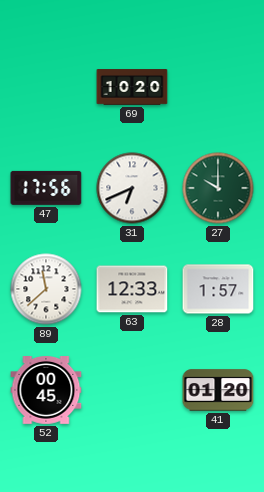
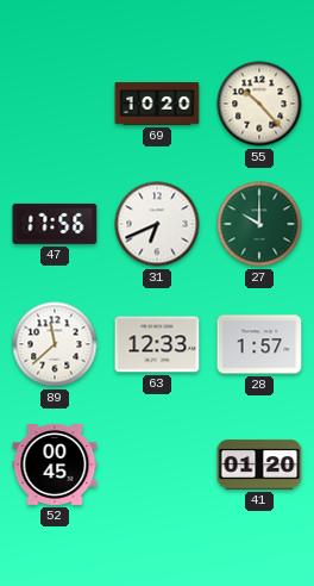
55: none -> 10:23 (259, 104)
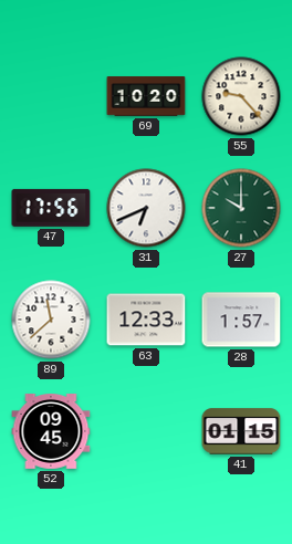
55: 10:23 -> 9:23 (241, 96)
52: 00:45 -> 09:45 (51, 432)
41: 01:20 -> 01:15 (241, 431)
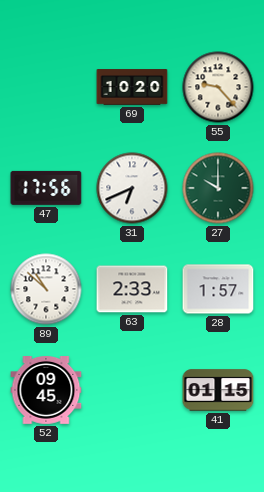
89: 11:38 -> 10:52 (46, 289)
63: 12:33 -> 2:33 (132, 289)
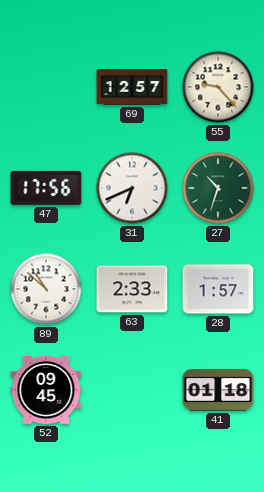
69: 10:20 -> 12:57 (132, 87)
27: 10:00 -> 10:33 (218, 188)
41: 01:15 -> 01:18 (218, 390)
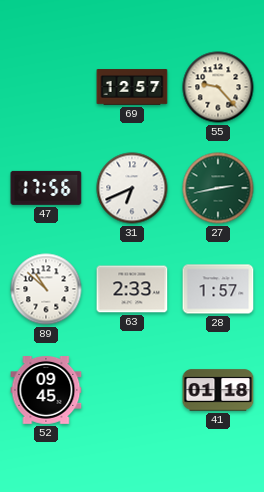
27: 10:33 -> 2:43 (218, 188)
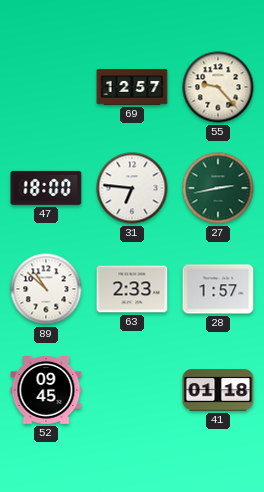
47: 17:56 -> 18:00 (46, 188)
31: 6:41 -> 6:46 (132, 188)
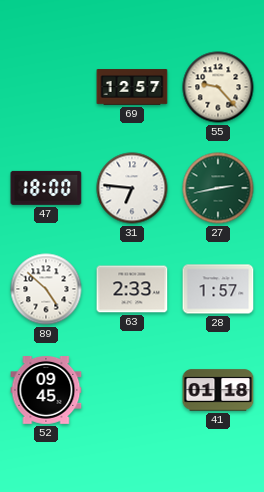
89: 10:52 -> 4:52 (46, 289)
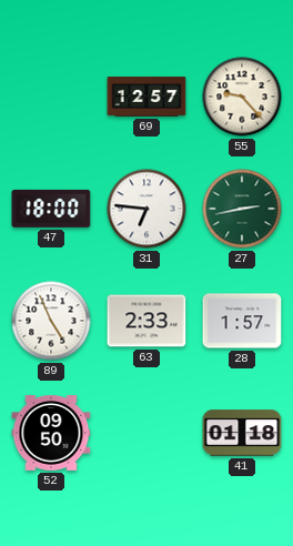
89: 4:52 -> 4:56 (51, 321)
52: 09:45 -> 09:50 (51, 434)
